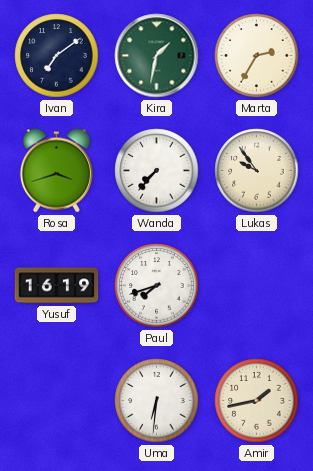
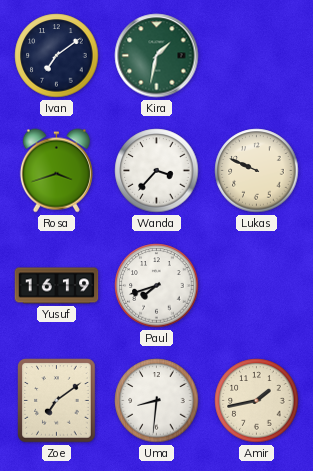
Marta: 2:35 -> none (257, 56)
Wanda: 7:37 -> 3:37 (157, 171)
Lukas: 9:54 -> 9:49 (257, 171)
Zoe: none -> 7:09 (57, 401)
Uma: 6:31 -> 8:31 (157, 401)
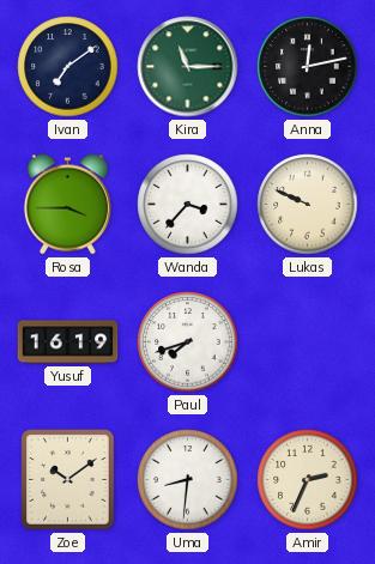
Kira: 1:32 -> 11:15 (188, 67)
Anna: none -> 12:13 (308, 67)
Rosa: 3:42 -> 3:45 (67, 205)
Zoe: 7:09 -> 10:09 (68, 480)
Amir: 1:43 -> 2:34 (308, 480)
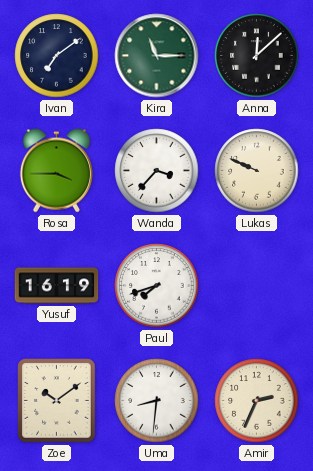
Anna: 12:13 -> 12:08 (257, 56)
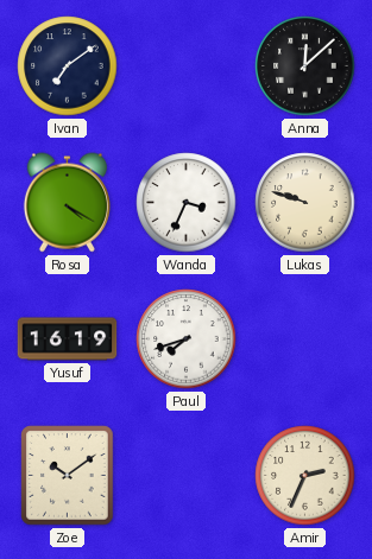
Kira: 11:15 -> none (157, 56)
Rosa: 3:45 -> 4:20 (67, 203)
Wanda: 3:37 -> 3:34 (187, 203)
Lukas: 9:49 -> 9:48 (305, 203)
Uma: 8:31 -> none (157, 401)
